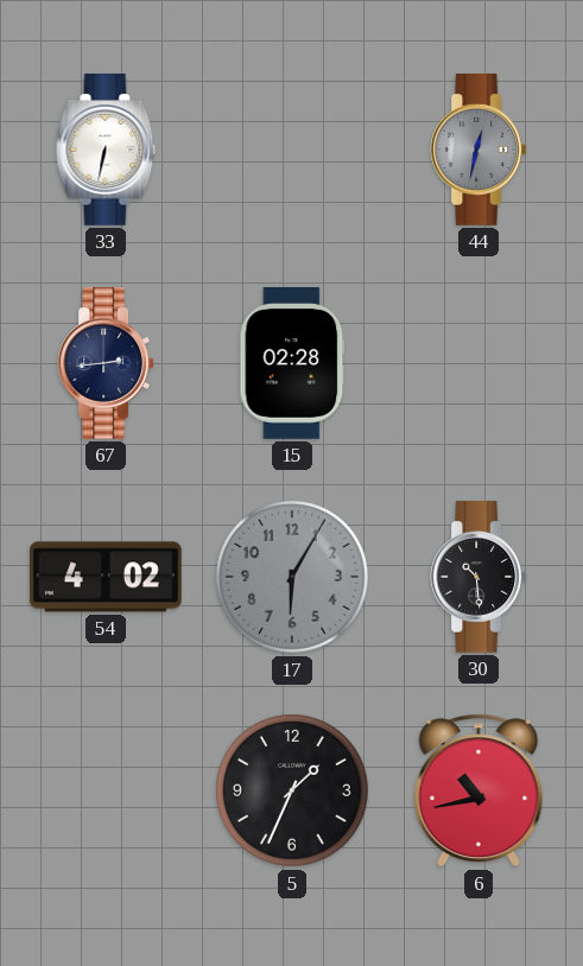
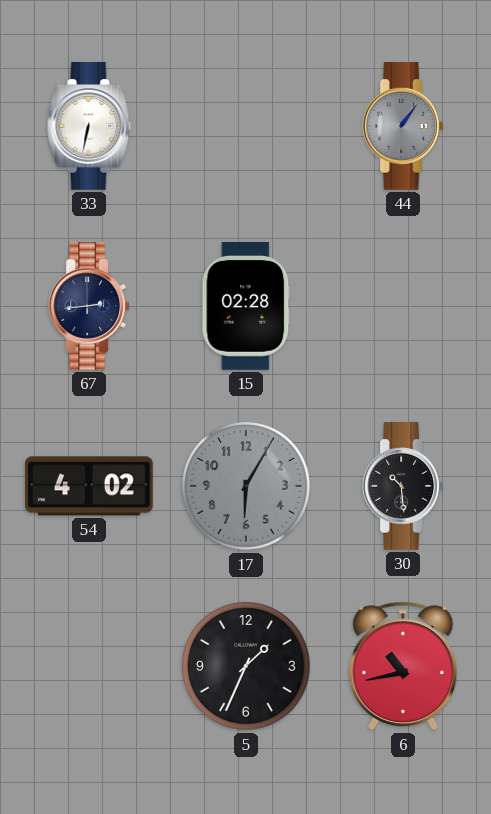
44: 12:32 -> 1:06 (403, 127)
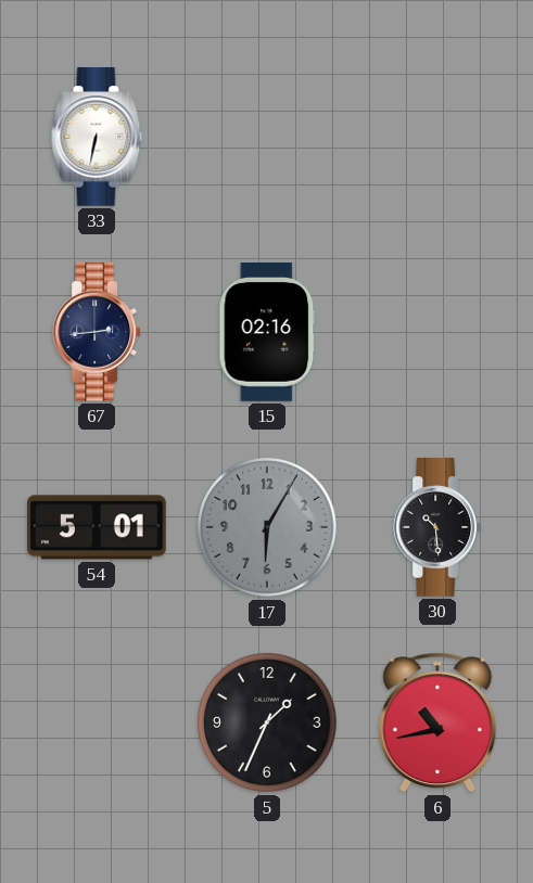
44: 1:06 -> none (403, 127)
15: 02:28 -> 02:16 (267, 333)
54: 4:02 -> 5:01 (97, 527)
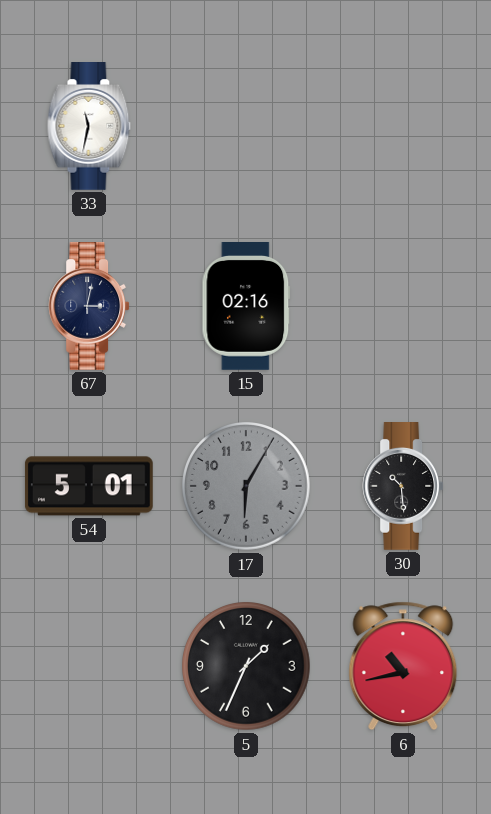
33: 6:32 -> 11:32 (89, 127)
67: 2:44 -> 3:02 (89, 307)
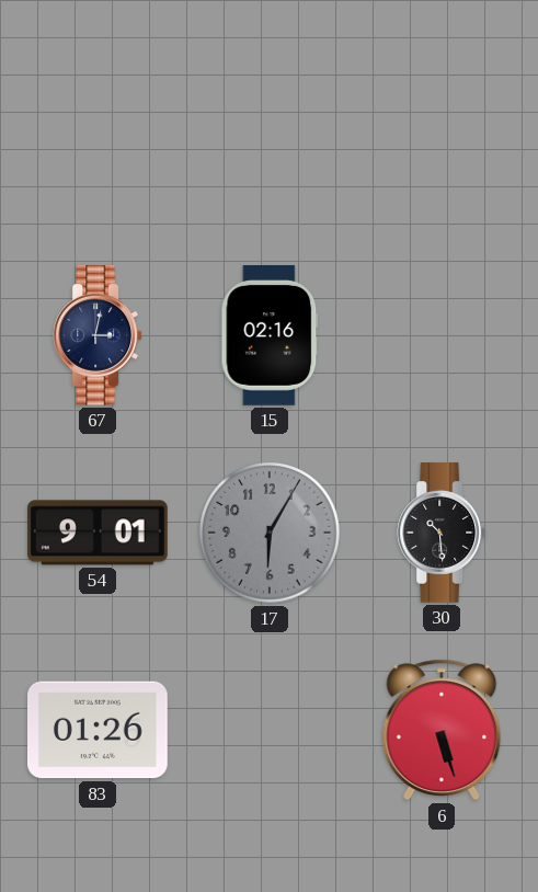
33: 11:32 -> none (89, 127)
54: 5:01 -> 9:01 (98, 533)
83: none -> 01:26 (99, 730)
5: 1:34 -> none (247, 667)
6: 10:43 -> 5:27 (442, 730)
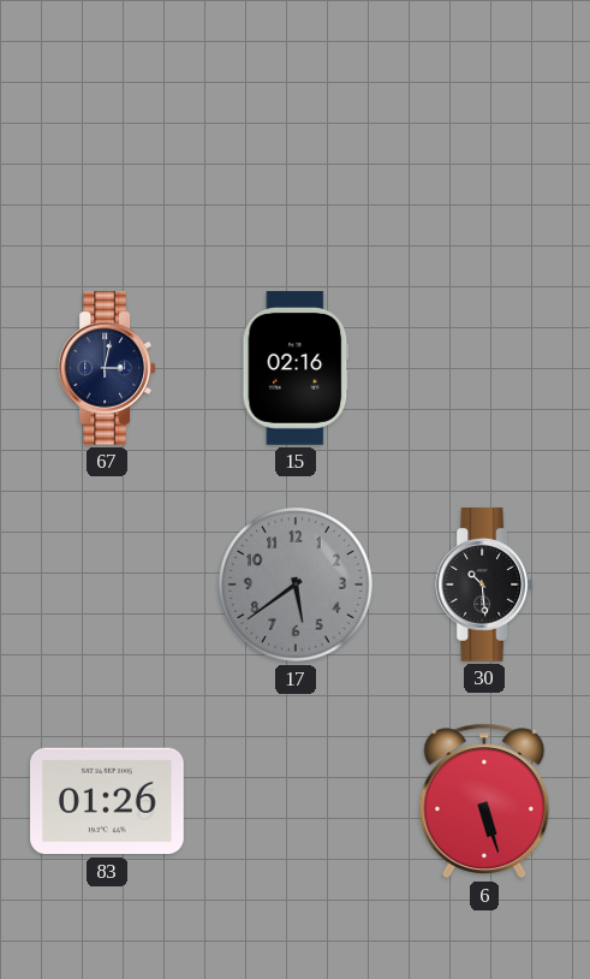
54: 9:01 -> none (98, 533)
17: 6:05 -> 5:39 (297, 586)
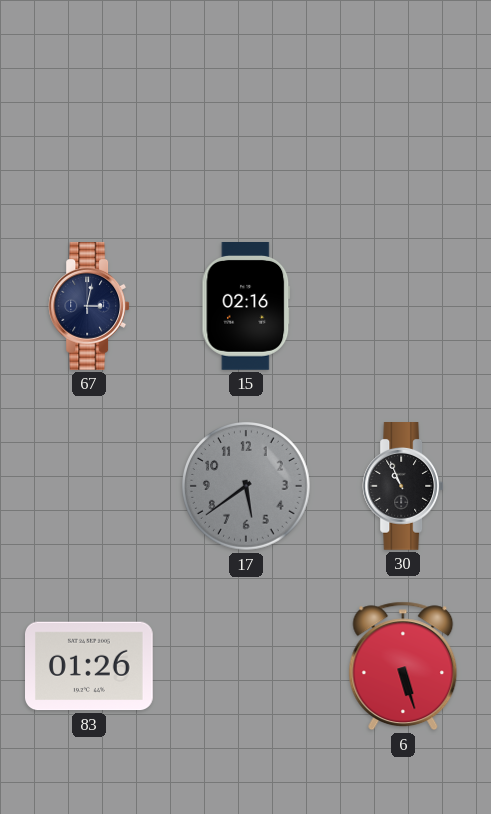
30: 10:29 -> 10:56 (403, 487)
